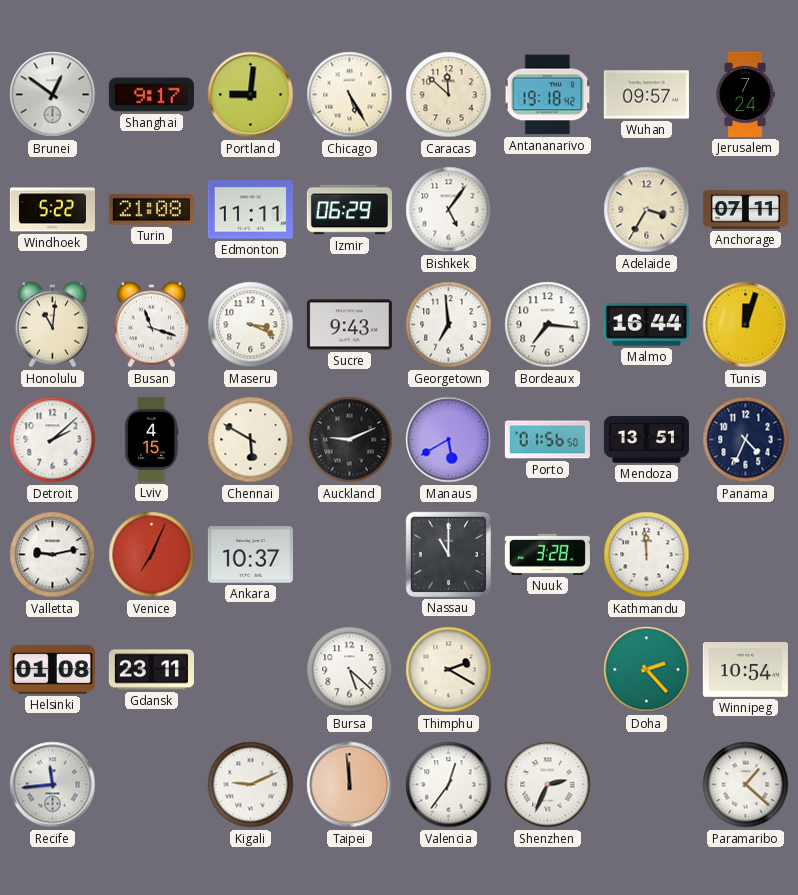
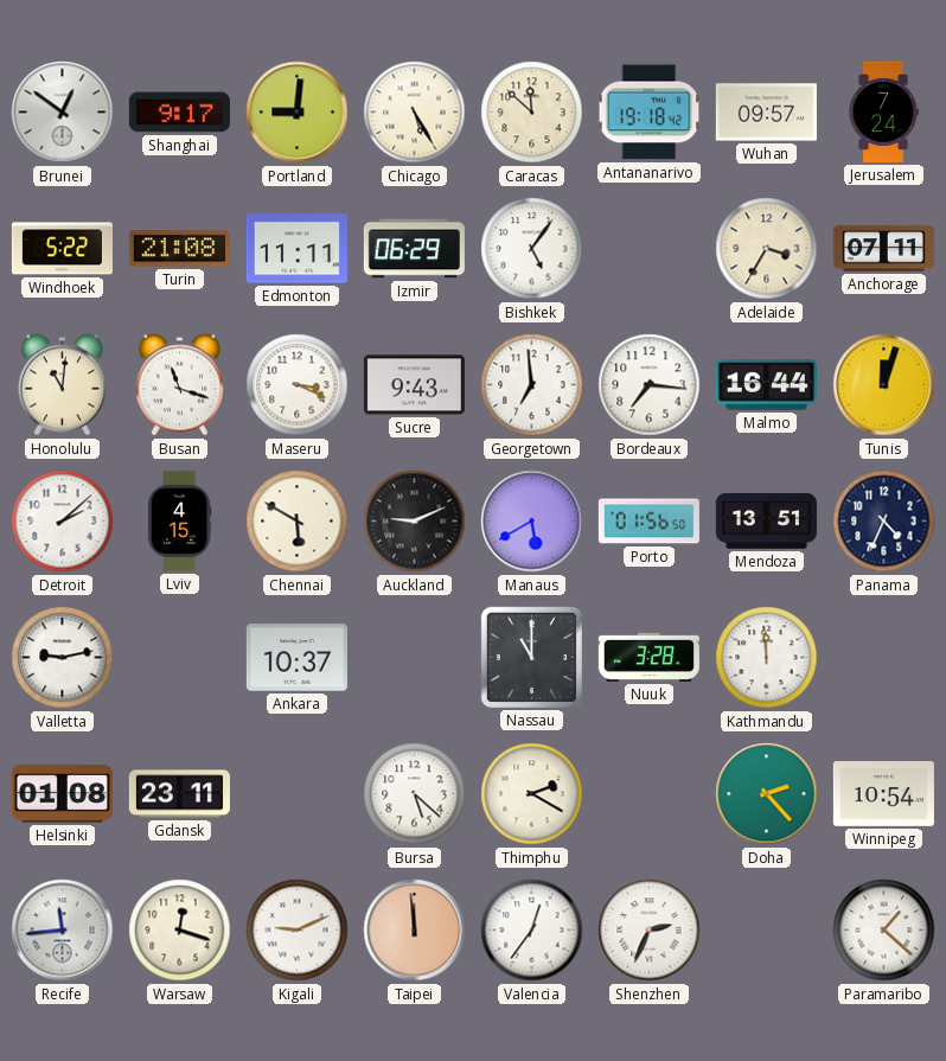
Venice: 7:04 -> none (152, 555)
Warsaw: none -> 12:18 (180, 931)
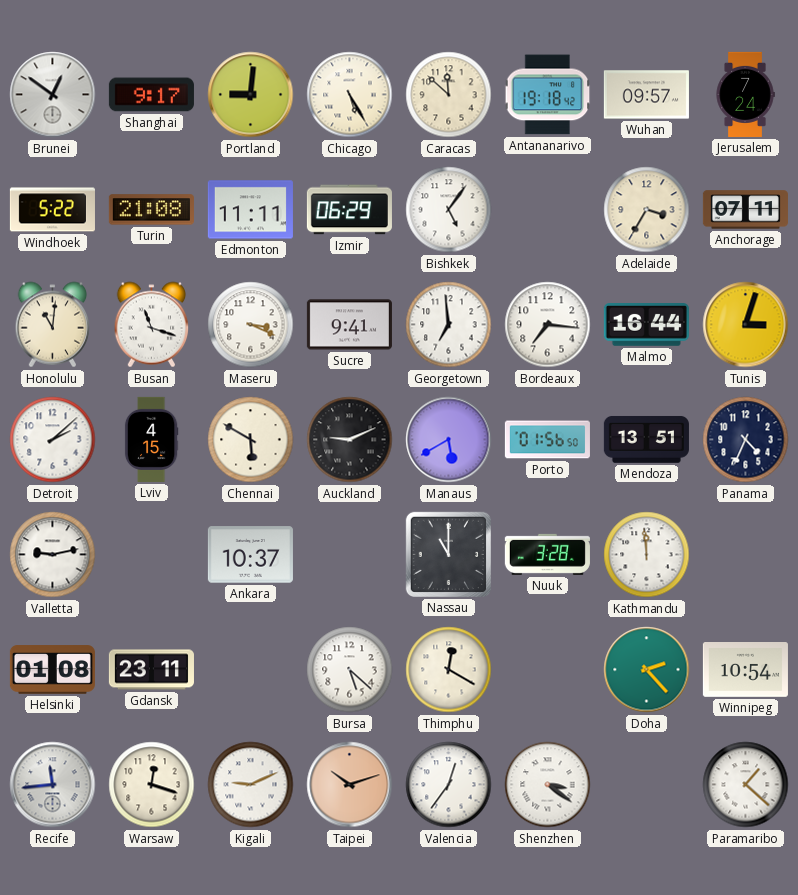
Sucre: 9:43 -> 9:41 (349, 325)
Tunis: 12:03 -> 3:03 (746, 325)
Thimphu: 2:20 -> 12:20 (449, 670)
Taipei: 11:59 -> 10:12 (350, 785)
Shenzhen: 2:34 -> 3:21 (548, 785)
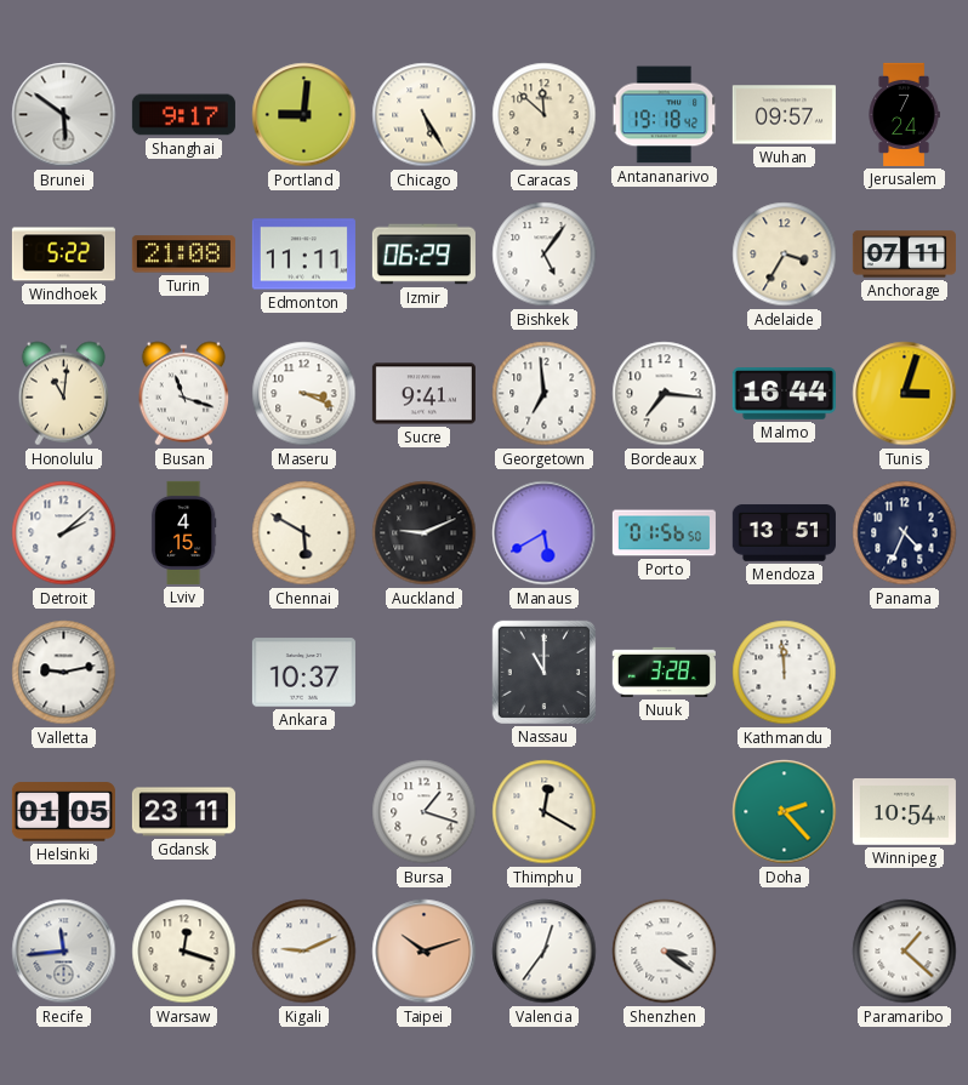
Brunei: 12:51 -> 5:51 (64, 115)
Helsinki: 01:08 -> 01:05 (63, 812)
Bursa: 5:22 -> 1:18 (425, 812)
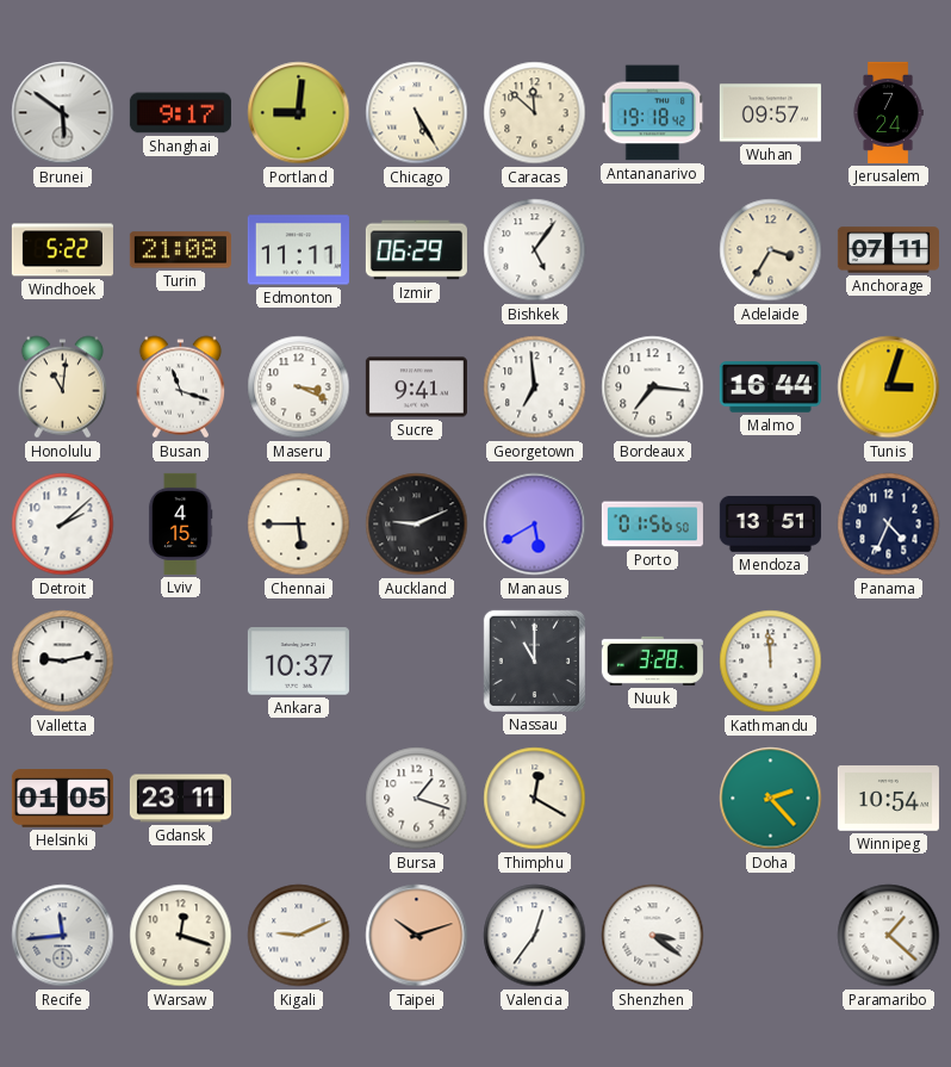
Chennai: 5:50 -> 5:45 (299, 525)
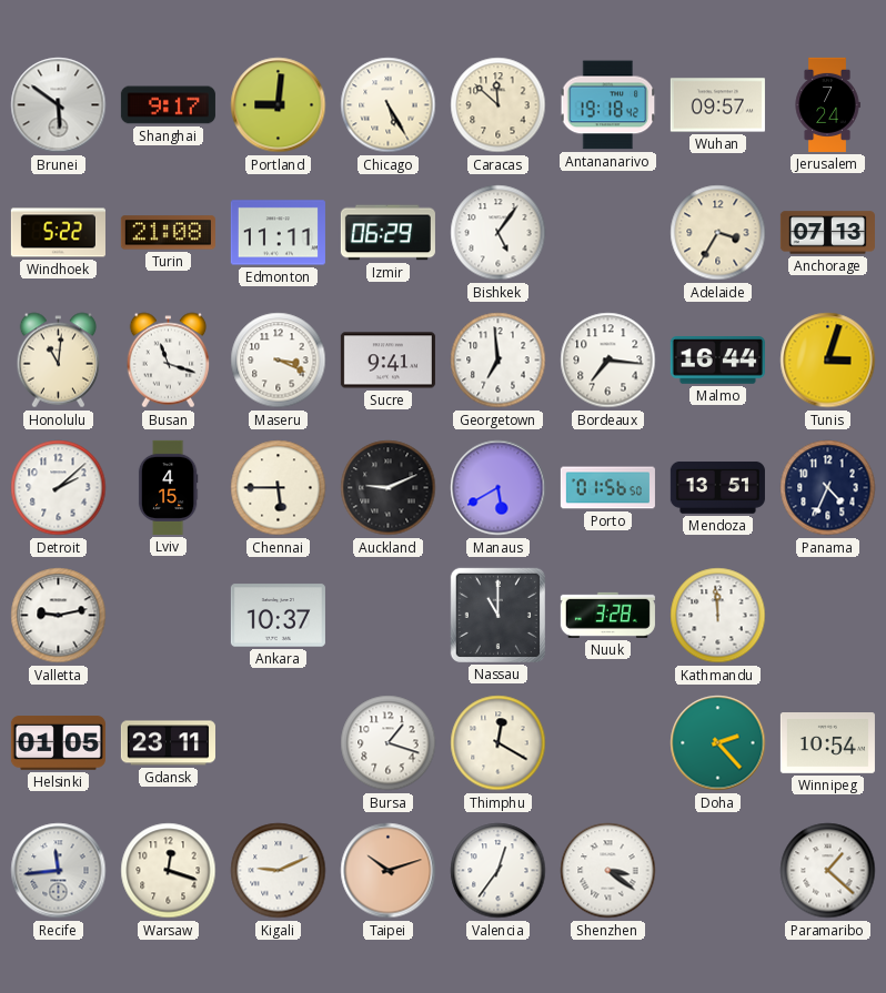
Anchorage: 07:11 -> 07:13 (827, 233)
